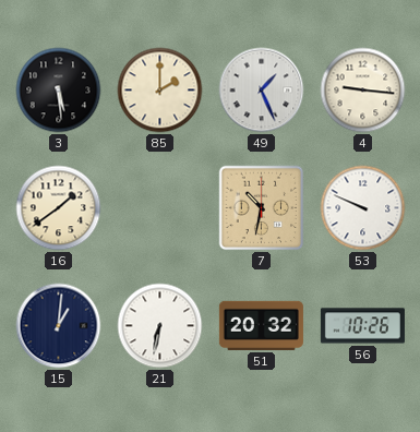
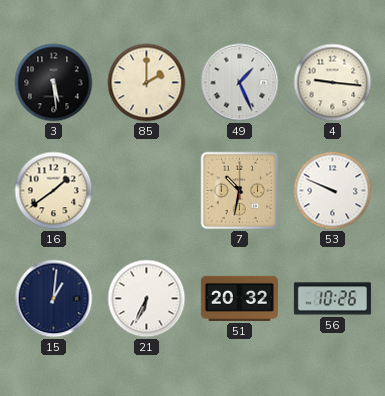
21: 6:32 -> 6:34 (147, 299)
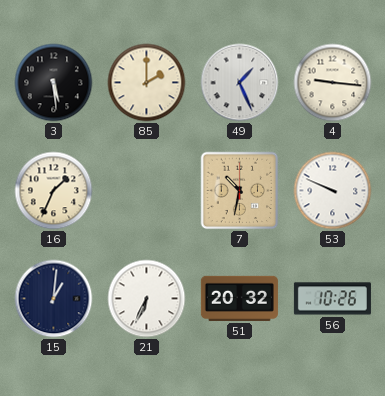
16: 1:39 -> 1:34 (54, 191)
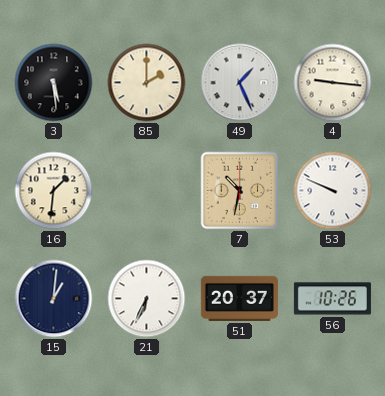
16: 1:34 -> 1:31 (54, 191)
51: 20:32 -> 20:37 (239, 298)
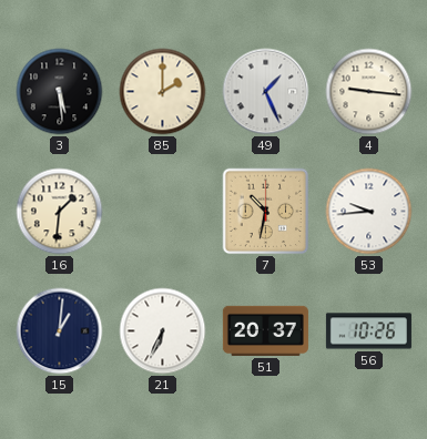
53: 9:49 -> 9:44 (369, 212)
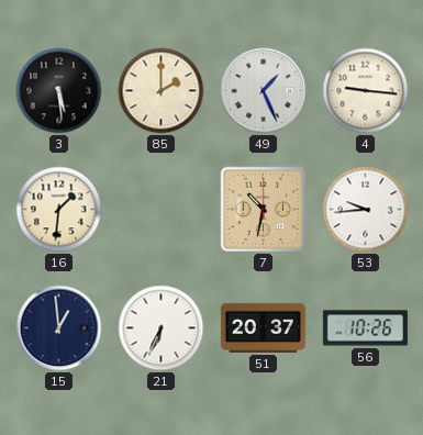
15: 1:01 -> 12:59 (59, 328)
